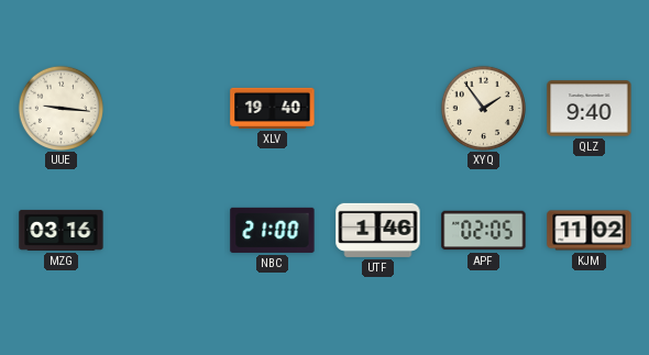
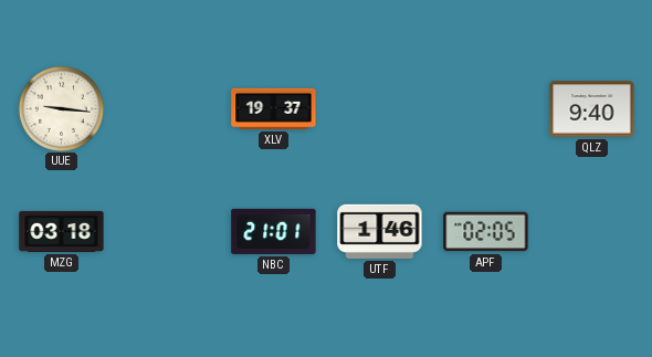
XLV: 19:40 -> 19:37 (274, 108)
XYQ: 1:54 -> none (483, 108)
MZG: 03:16 -> 03:18 (62, 231)
NBC: 21:00 -> 21:01 (274, 231)
KJM: 11:02 -> none (590, 231)
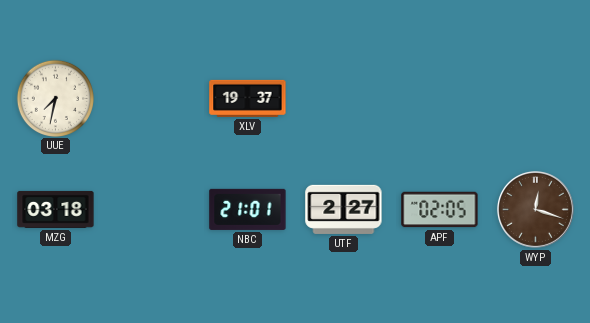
UUE: 9:16 -> 7:32 (55, 98)
QLZ: 9:40 -> none (592, 109)
UTF: 1:46 -> 2:27 (344, 209)
WYP: none -> 12:18 (535, 209)
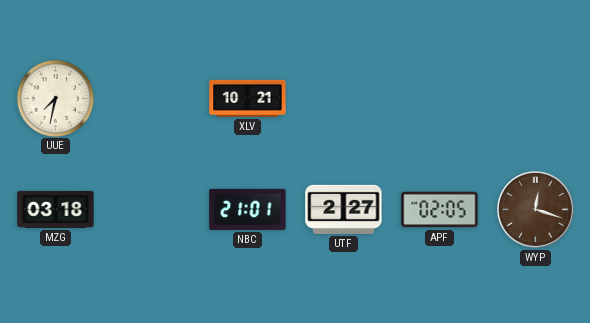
XLV: 19:37 -> 10:21 (248, 98)
